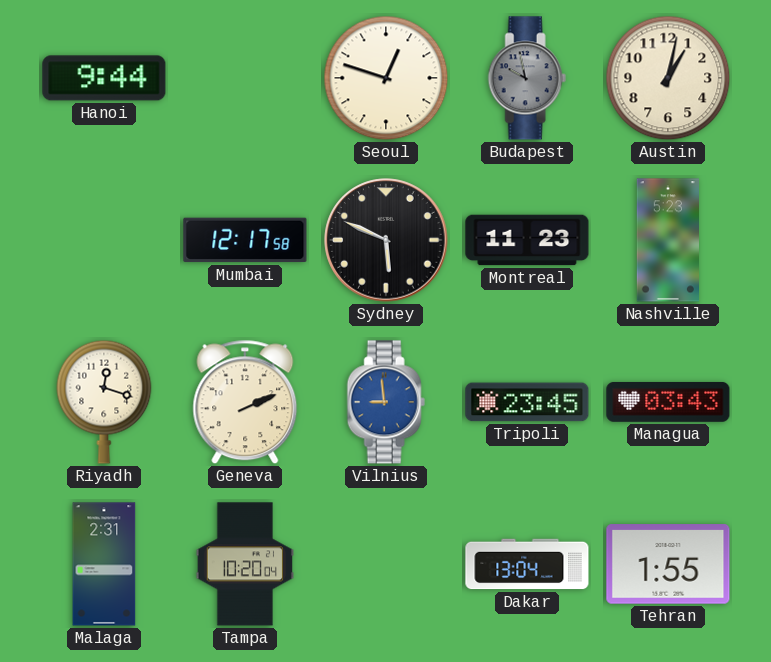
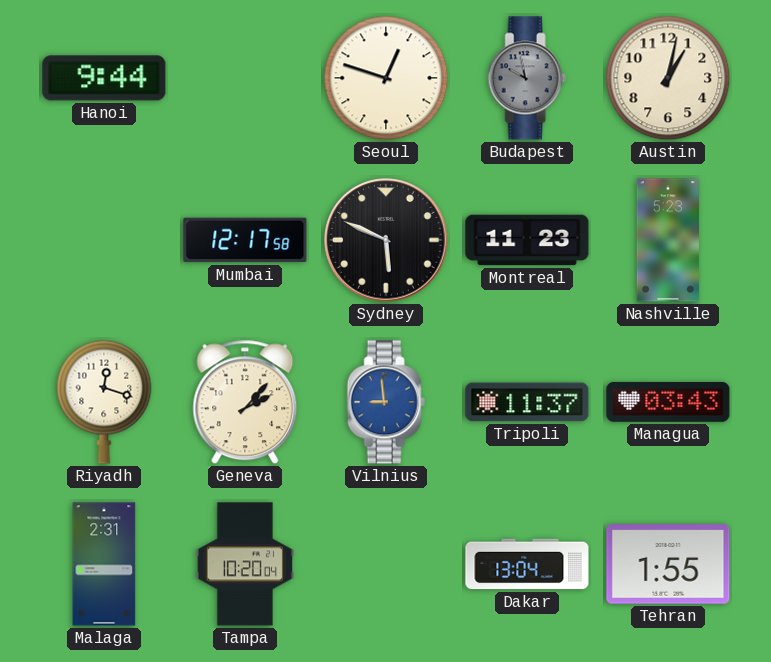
Geneva: 2:11 -> 2:07 (245, 402)
Tripoli: 23:45 -> 11:37 (527, 402)
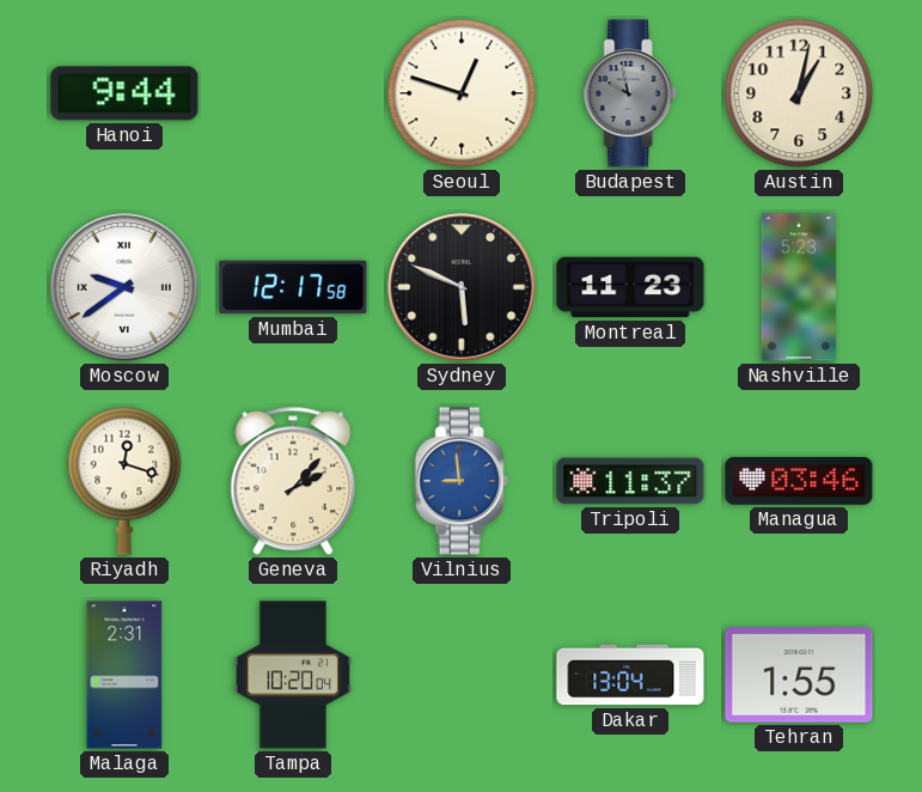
Moscow: none -> 9:39 (124, 287)
Managua: 03:43 -> 03:46 (799, 481)
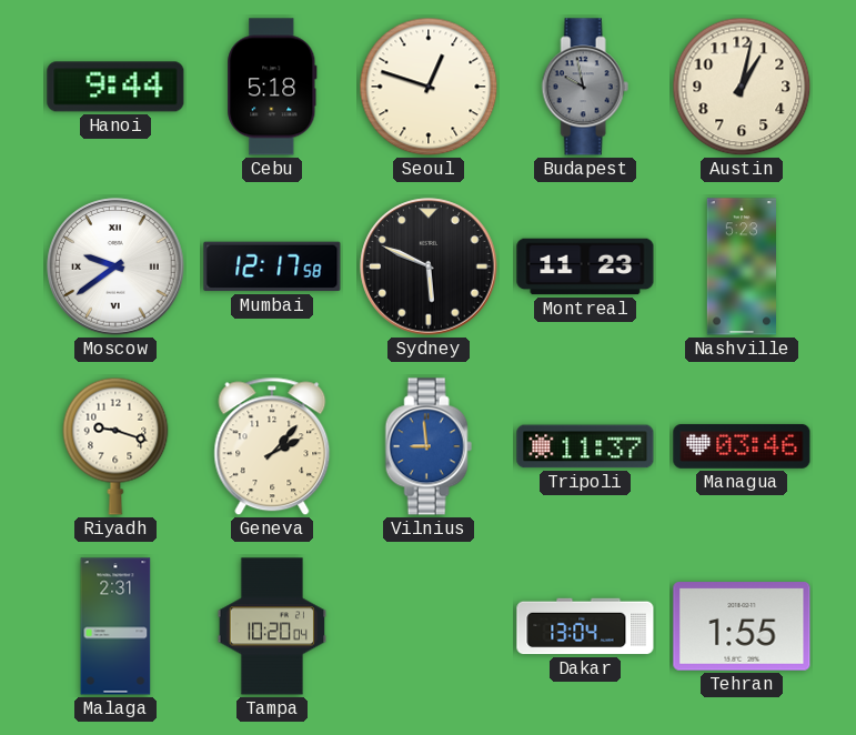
Cebu: none -> 5:18 (272, 87)
Riyadh: 12:18 -> 9:18 (115, 446)
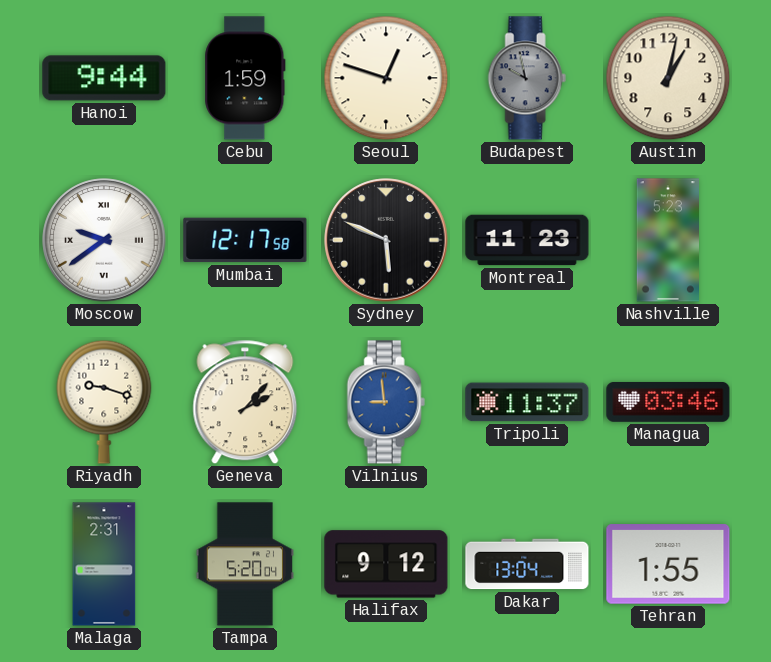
Cebu: 5:18 -> 1:59 (245, 78)
Tampa: 10:20 -> 5:20 (244, 564)
Halifax: none -> 9:12 (386, 564)
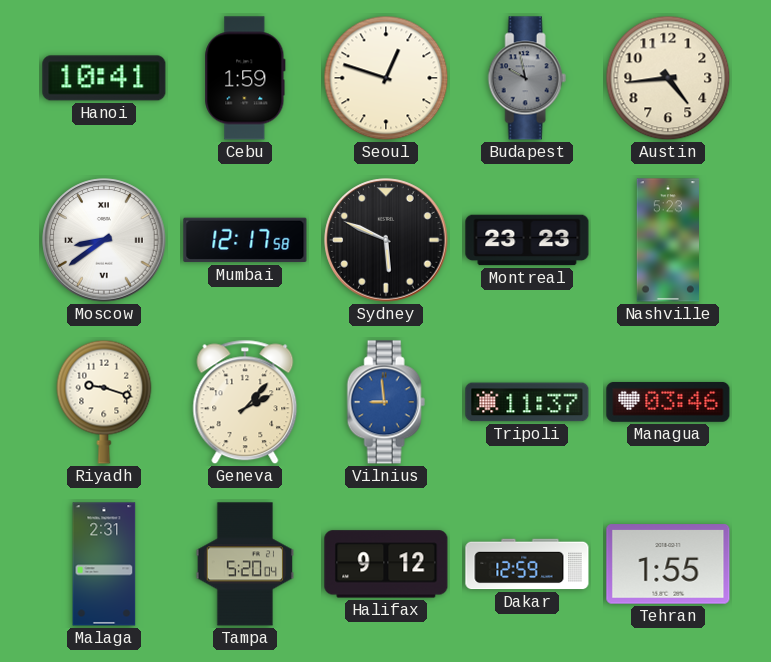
Hanoi: 9:44 -> 10:41 (104, 78)
Austin: 1:02 -> 4:44 (668, 78)
Moscow: 9:39 -> 8:39 (104, 240)
Montreal: 11:23 -> 23:23 (527, 240)
Dakar: 13:04 -> 12:59 (527, 564)
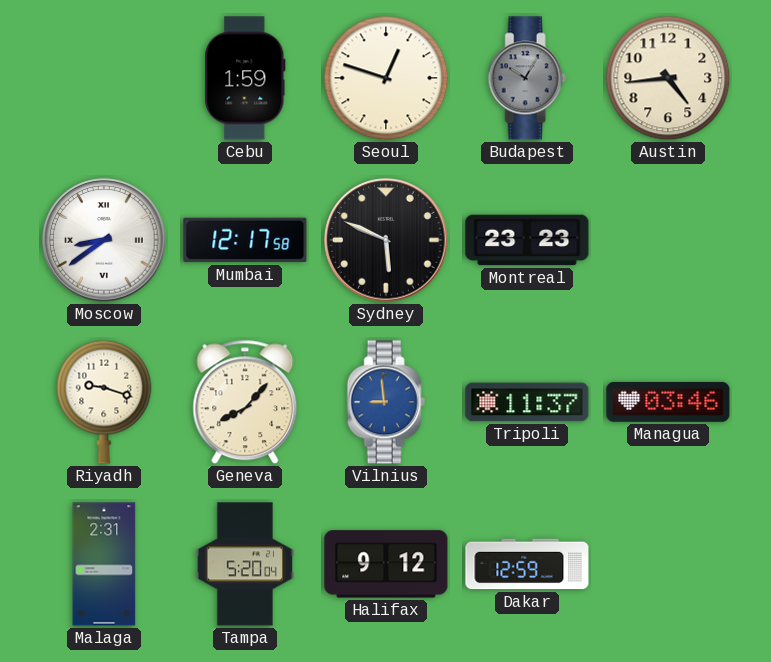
Hanoi: 10:41 -> none (104, 78)
Budapest: 9:58 -> 10:05 (527, 78)
Nashville: 5:23 -> none (667, 240)
Geneva: 2:07 -> 8:07 (245, 402)
Tehran: 1:55 -> none (668, 564)
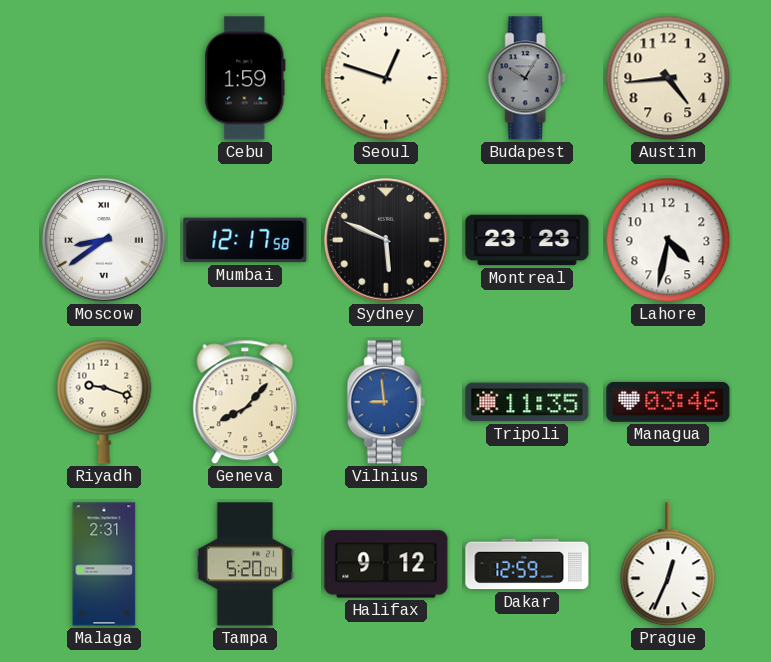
Lahore: none -> 4:32 (668, 240)
Tripoli: 11:37 -> 11:35 (527, 402)
Prague: none -> 12:34 (668, 565)
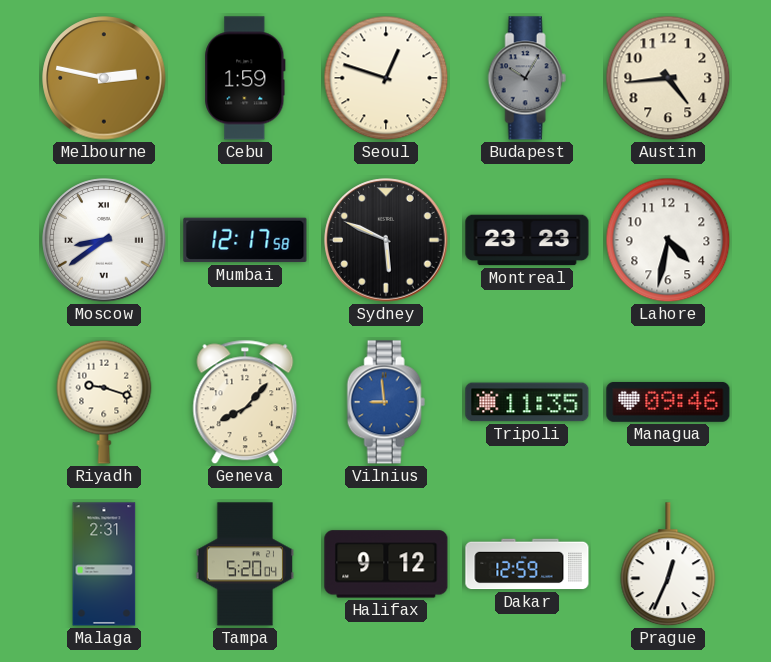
Melbourne: none -> 2:47 (104, 78)
Managua: 03:46 -> 09:46 (668, 402)
